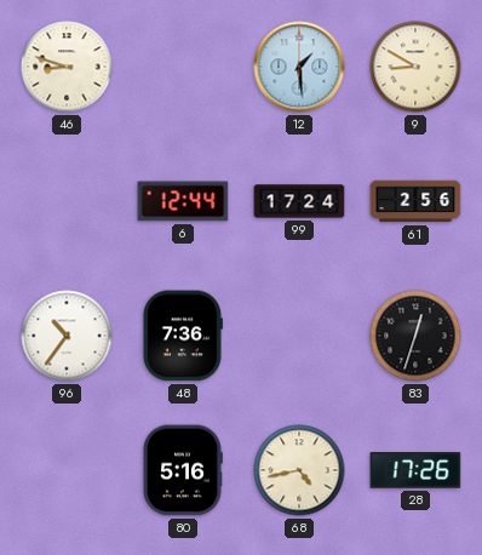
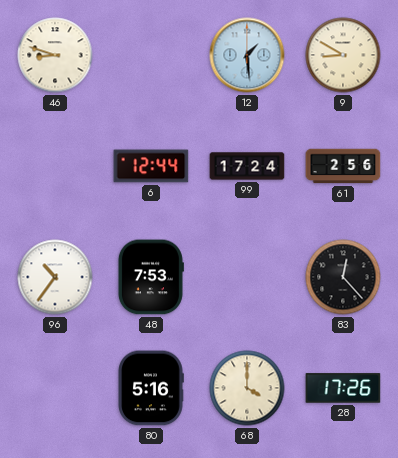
48: 7:36 -> 7:53 (150, 277)
83: 12:33 -> 12:23 (343, 277)
68: 4:43 -> 4:00 (247, 388)
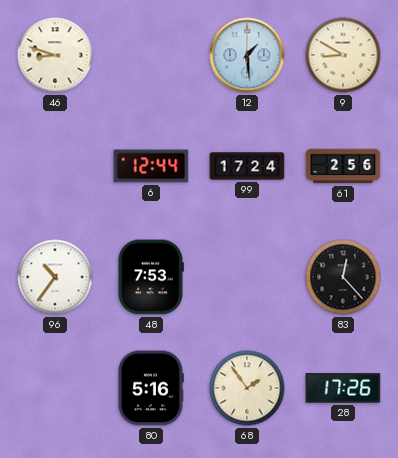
68: 4:00 -> 1:54 (247, 388)
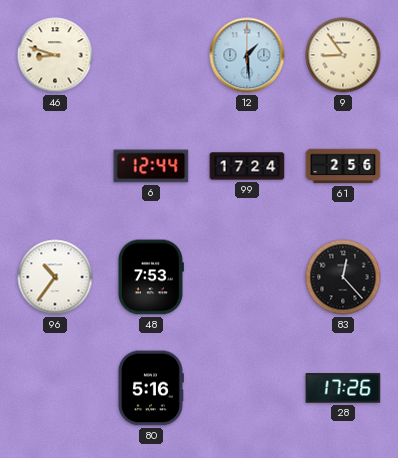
9: 8:50 -> 8:54 (343, 55)
68: 1:54 -> none (247, 388)
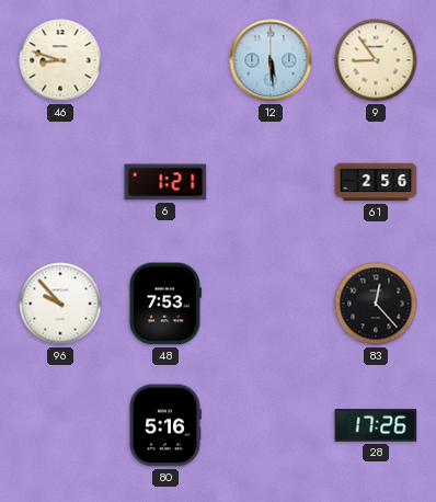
12: 1:29 -> 5:29 (271, 60)
6: 12:44 -> 1:21 (165, 182)
99: 17:24 -> none (247, 166)
96: 10:36 -> 9:53 (60, 304)
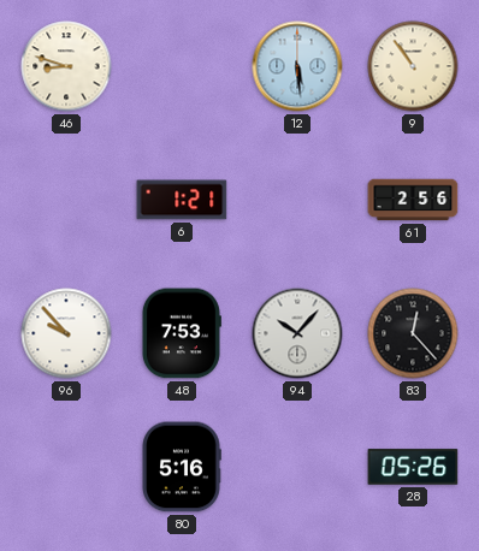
9: 8:54 -> 10:54 (413, 66)
94: none -> 10:07 (297, 333)
28: 17:26 -> 05:26 (413, 467)
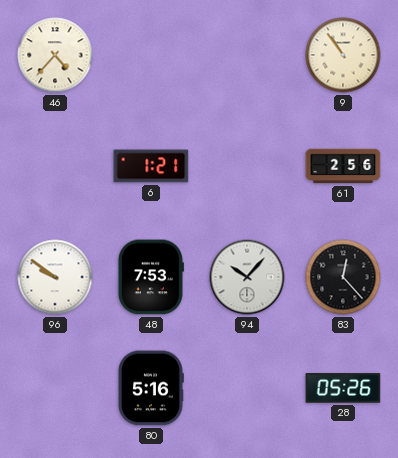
46: 8:48 -> 4:37 (55, 55)
12: 5:29 -> none (297, 66)
96: 9:53 -> 9:51 (55, 277)
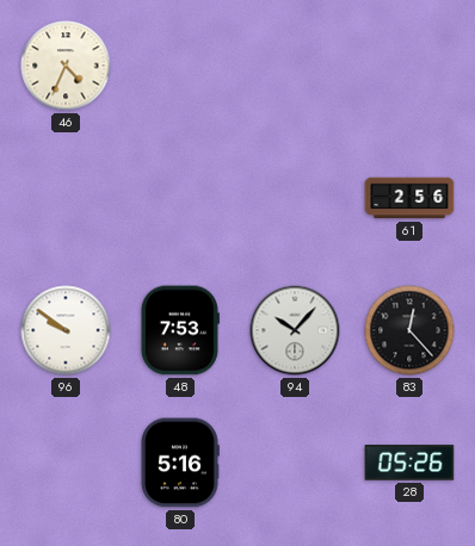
46: 4:37 -> 4:34 (66, 66)
9: 10:54 -> none (343, 55)
6: 1:21 -> none (151, 166)
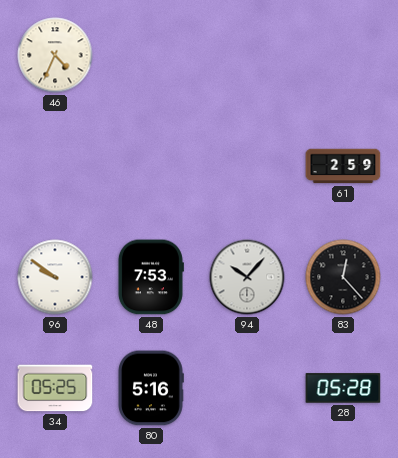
61: 2:56 -> 2:59 (343, 166)
34: none -> 05:25 (55, 388)
28: 05:26 -> 05:28 (343, 388)
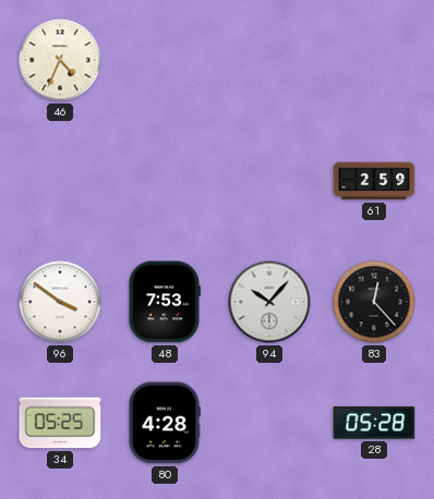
96: 9:51 -> 3:51 (60, 302)
80: 5:16 -> 4:28 (165, 423)
